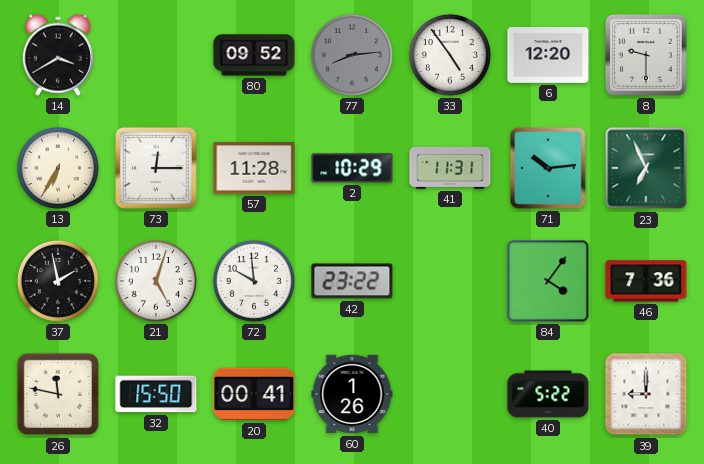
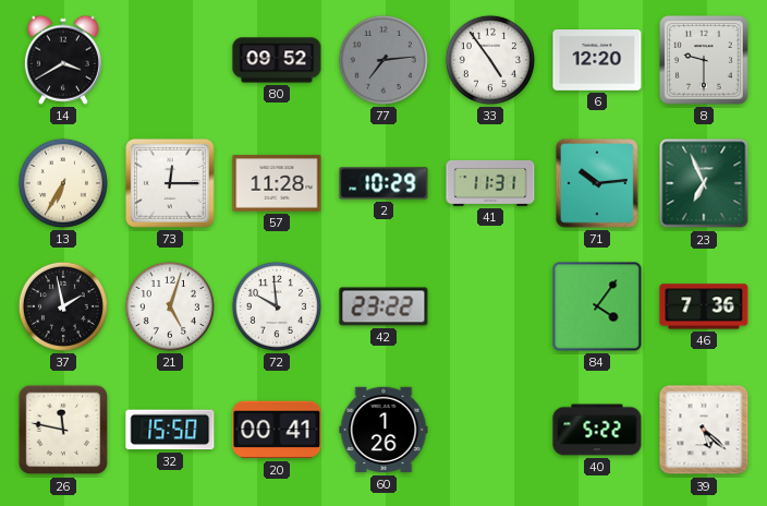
77: 8:14 -> 7:14 (384, 60)
39: 9:00 -> 5:22 (704, 430)
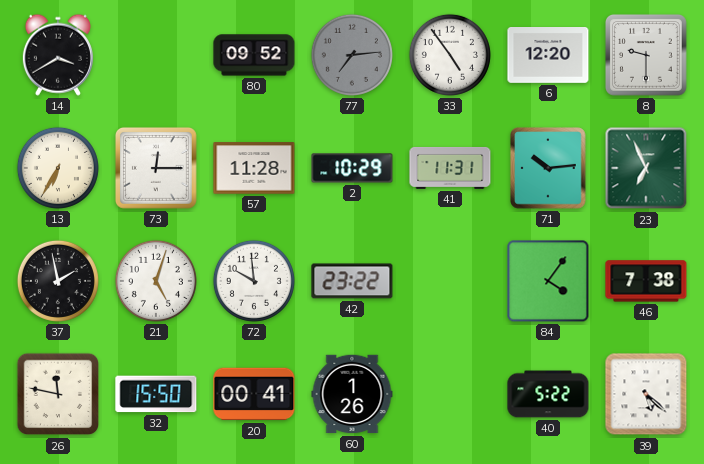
46: 7:36 -> 7:38 (646, 281)
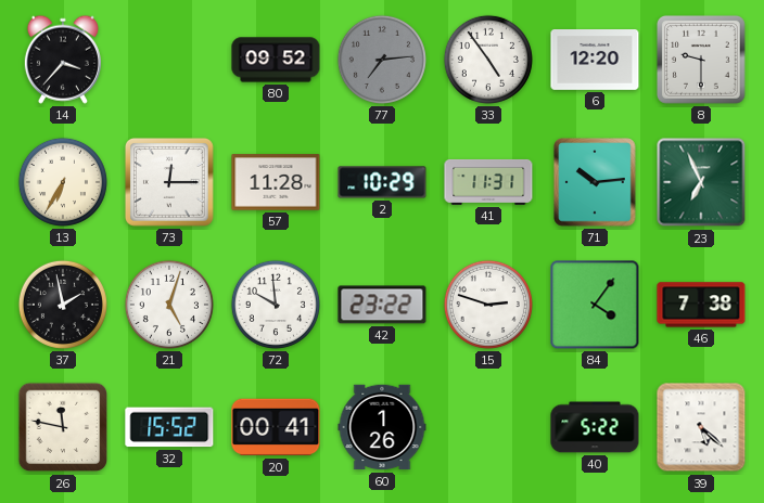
14: 3:40 -> 3:37 (63, 60)
15: none -> 2:48 (488, 305)
32: 15:50 -> 15:52 (169, 427)
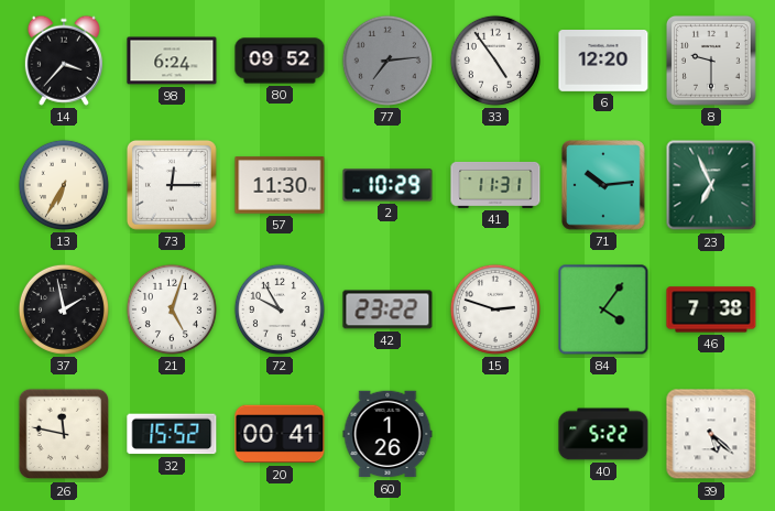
98: none -> 6:24 (172, 61)
57: 11:28 -> 11:30 (280, 185)
72: 9:59 -> 9:55 (280, 309)
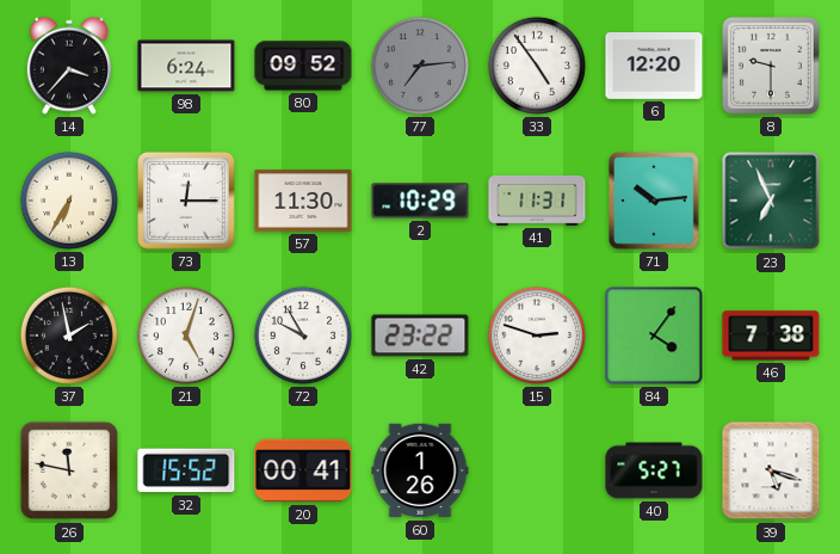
40: 5:22 -> 5:27 (654, 470)
39: 5:22 -> 5:18 (771, 470)
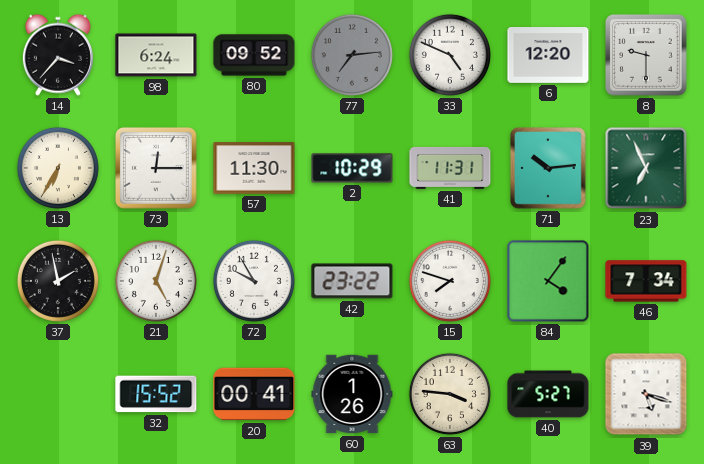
33: 4:54 -> 4:49 (450, 55)
15: 2:48 -> 7:48 (450, 281)
46: 7:38 -> 7:34 (646, 281)
26: 11:47 -> none (69, 470)
63: none -> 3:46 (450, 394)
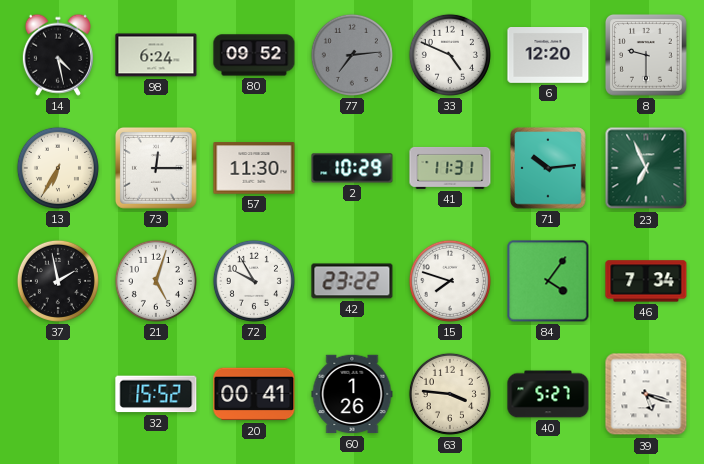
14: 3:37 -> 4:28 (58, 55)
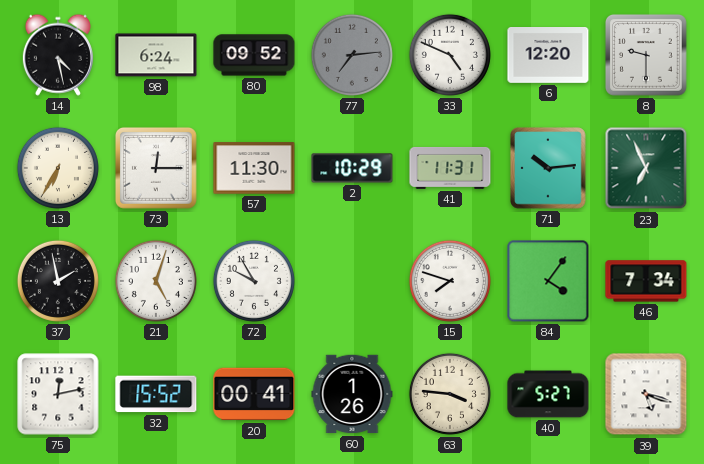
42: 23:22 -> none (352, 281)
75: none -> 12:13 (58, 394)
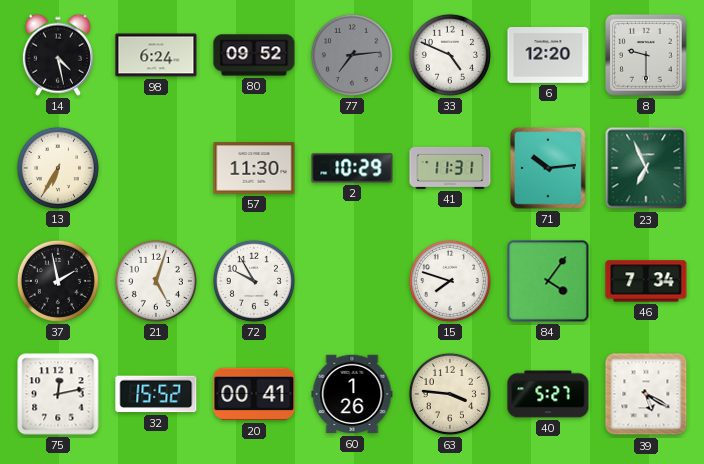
73: 12:15 -> none (156, 168)
39: 5:18 -> 5:20 (646, 394)
